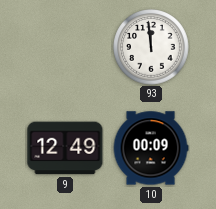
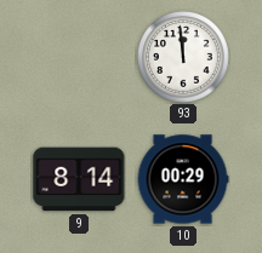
9: 12:49 -> 8:14 (79, 179)
10: 00:09 -> 00:29 (183, 179)
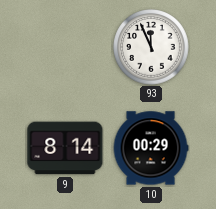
93: 11:59 -> 11:56 (151, 47)
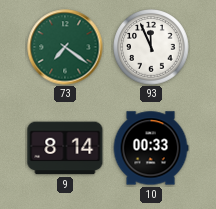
73: none -> 7:21 (65, 47)
10: 00:29 -> 00:33 (151, 148)
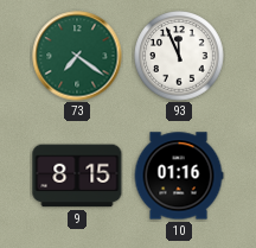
9: 8:14 -> 8:15 (77, 176)
10: 00:33 -> 01:16 (179, 176)
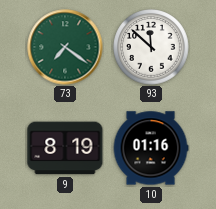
93: 11:56 -> 11:52 (151, 47)
9: 8:15 -> 8:19 (65, 148)
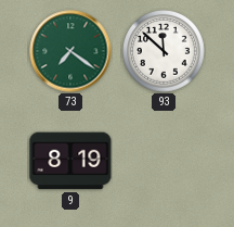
10: 01:16 -> none (151, 148)
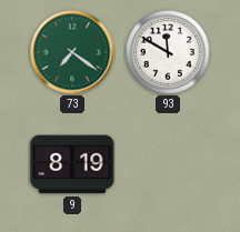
93: 11:52 -> 11:50 (168, 52)
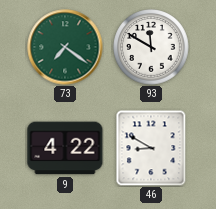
9: 8:19 -> 4:22 (65, 148)
46: none -> 8:50 (151, 148)
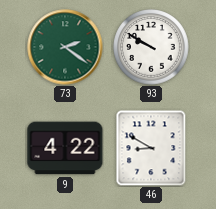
73: 7:21 -> 2:21 (65, 47)
93: 11:50 -> 9:50 (151, 47)
